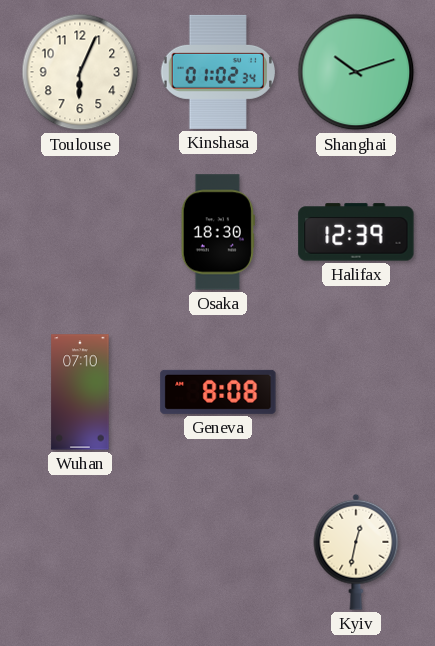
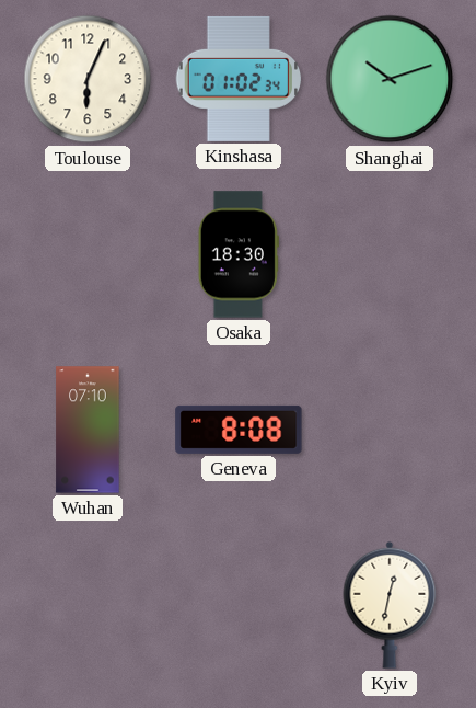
Halifax: 12:39 -> none (356, 232)
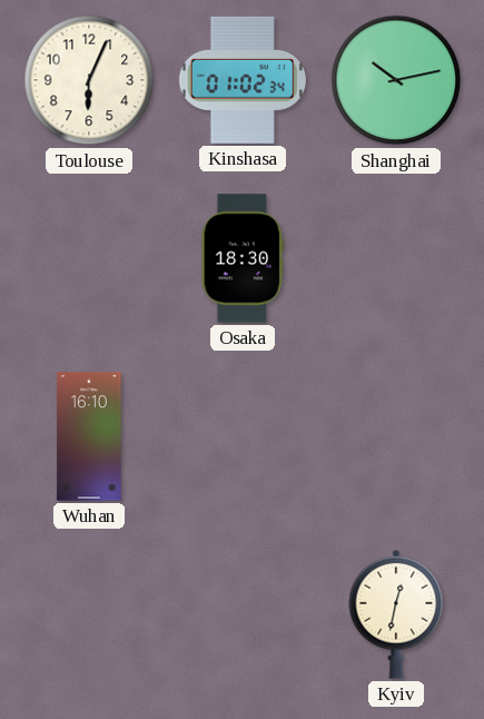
Shanghai: 10:12 -> 10:13 (396, 80)
Wuhan: 07:10 -> 16:10 (89, 436)
Geneva: 8:08 -> none (239, 430)
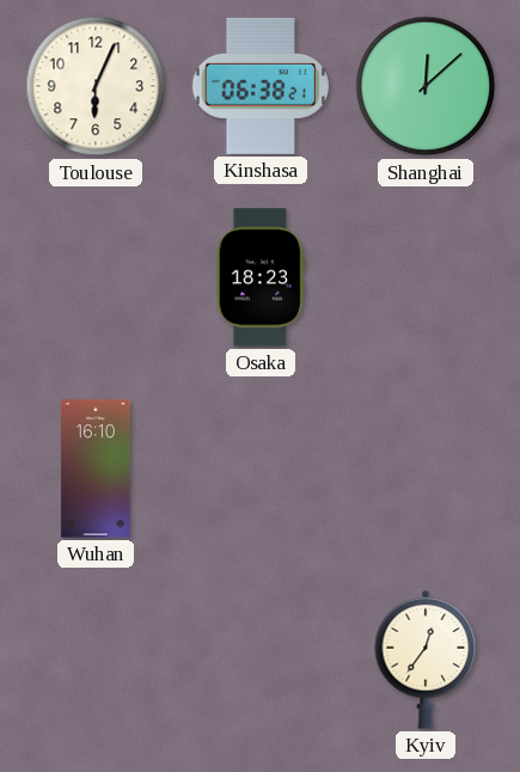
Kinshasa: 01:02 -> 06:38 (259, 86)
Shanghai: 10:13 -> 12:08 (426, 86)
Osaka: 18:30 -> 18:23 (261, 277)
Kyiv: 12:32 -> 12:36 (426, 660)
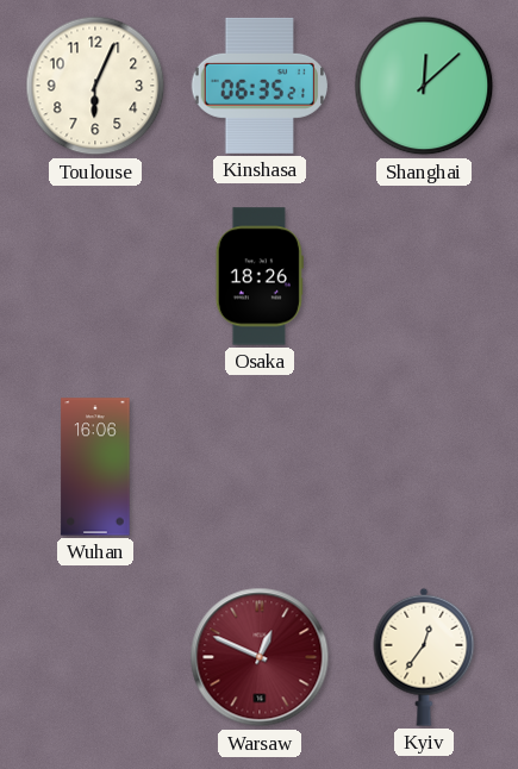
Kinshasa: 06:38 -> 06:35 (258, 86)
Osaka: 18:23 -> 18:26 (260, 276)
Wuhan: 16:10 -> 16:06 (95, 467)
Warsaw: none -> 12:49 (260, 657)
